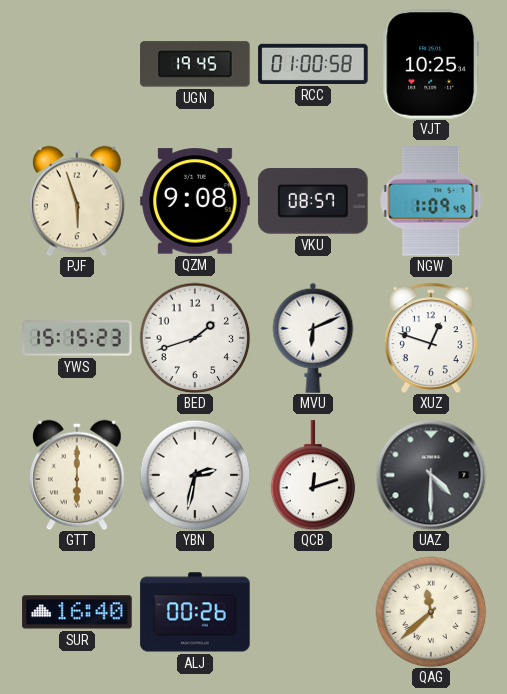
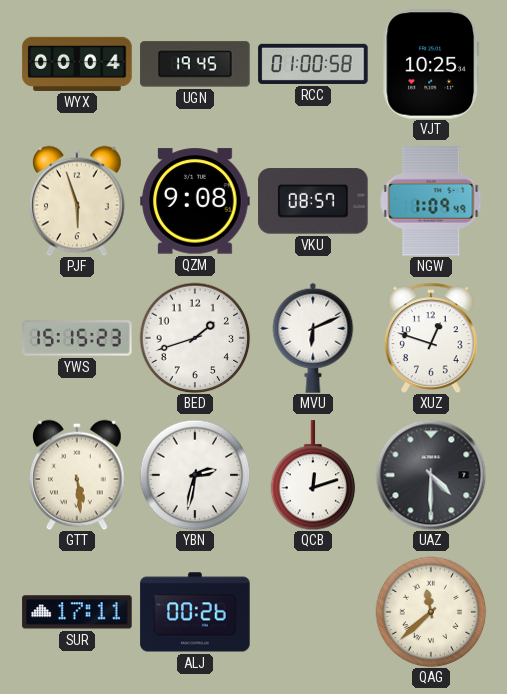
WYX: none -> 00:04 (77, 64)
GTT: 6:00 -> 5:29 (77, 475)
SUR: 16:40 -> 17:11 (77, 612)
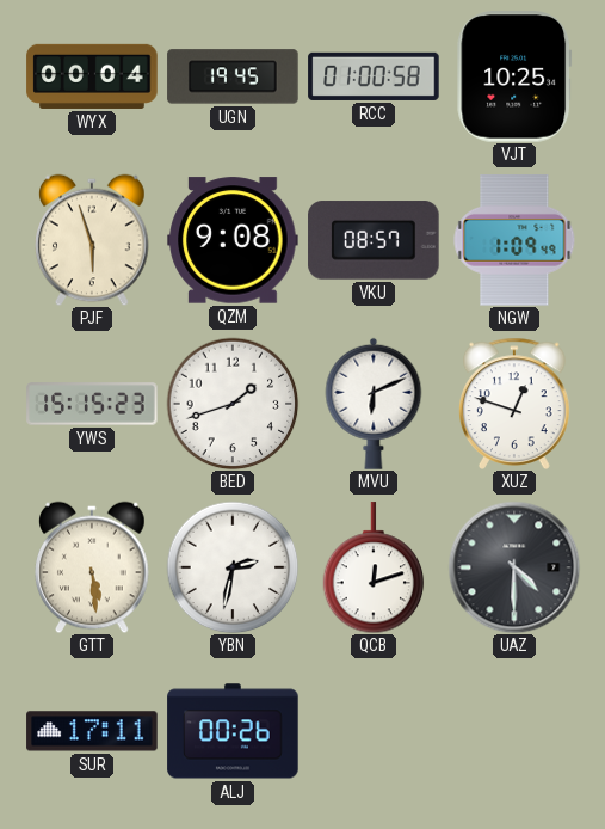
QAG: 11:38 -> none (431, 612)
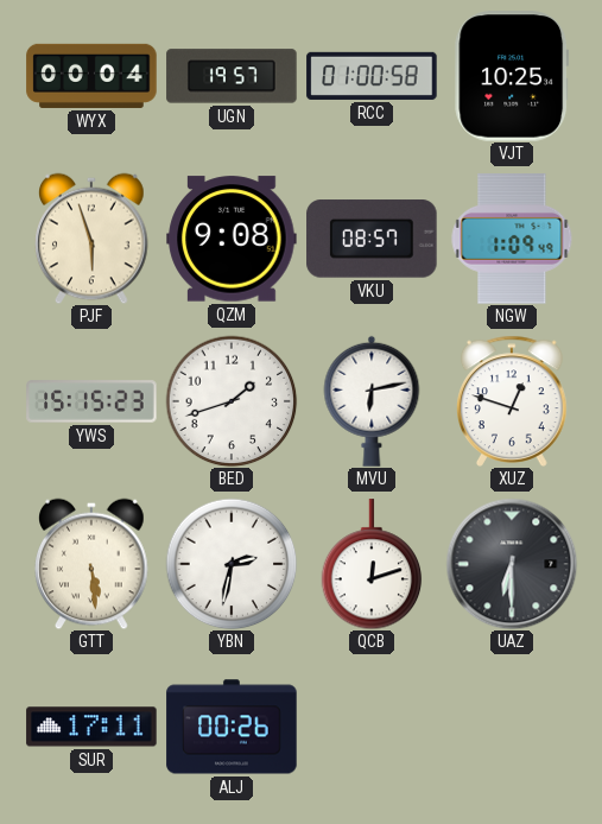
UGN: 19:45 -> 19:57 (232, 76)
MVU: 6:11 -> 6:13 (372, 401)
UAZ: 4:30 -> 6:30 (512, 564)
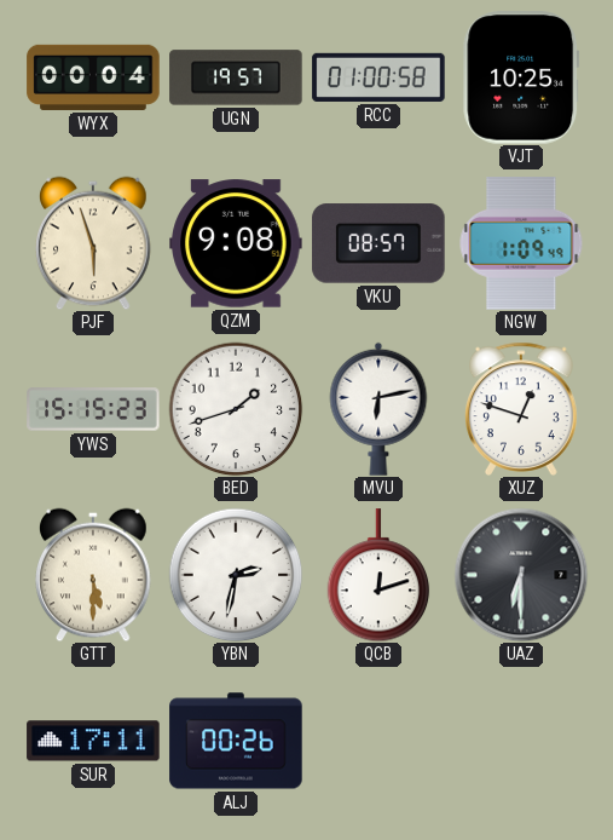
GTT: 5:29 -> 5:30 (93, 575)
